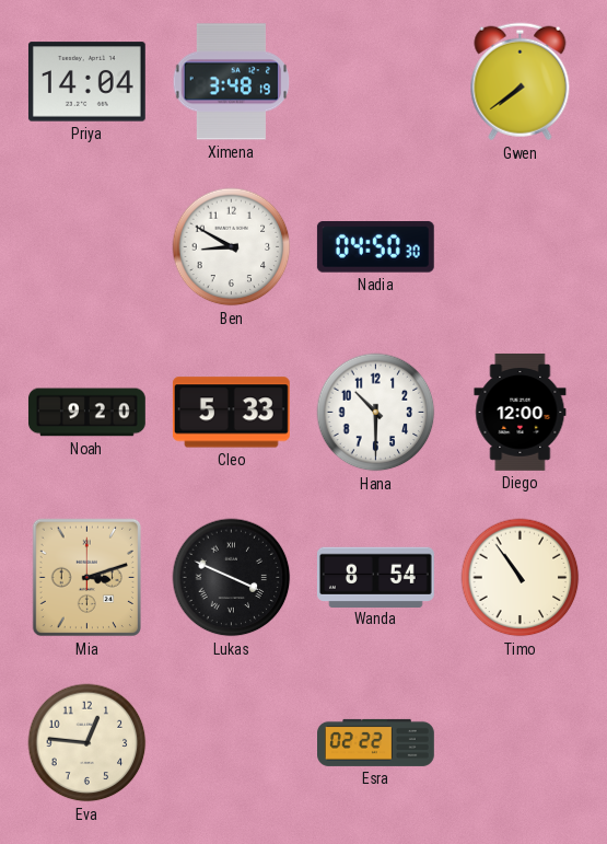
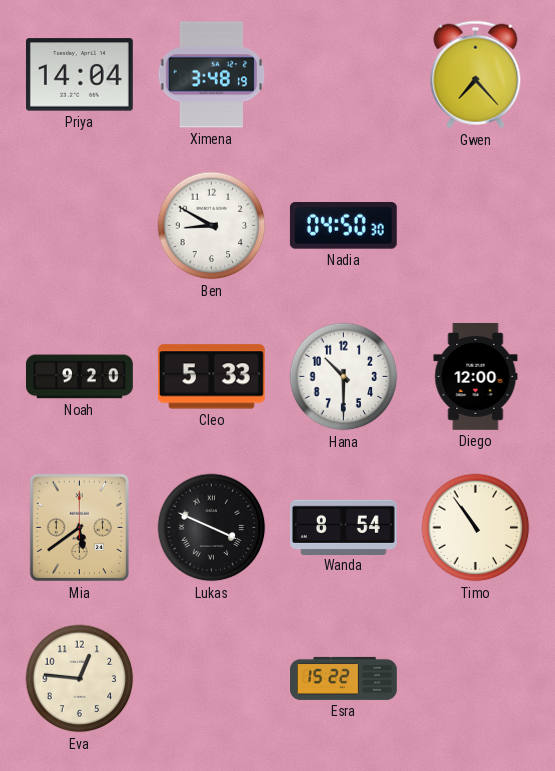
Gwen: 7:39 -> 7:23 (476, 75)
Mia: 3:12 -> 5:39 (79, 528)
Esra: 02:22 -> 15:22 (344, 678)
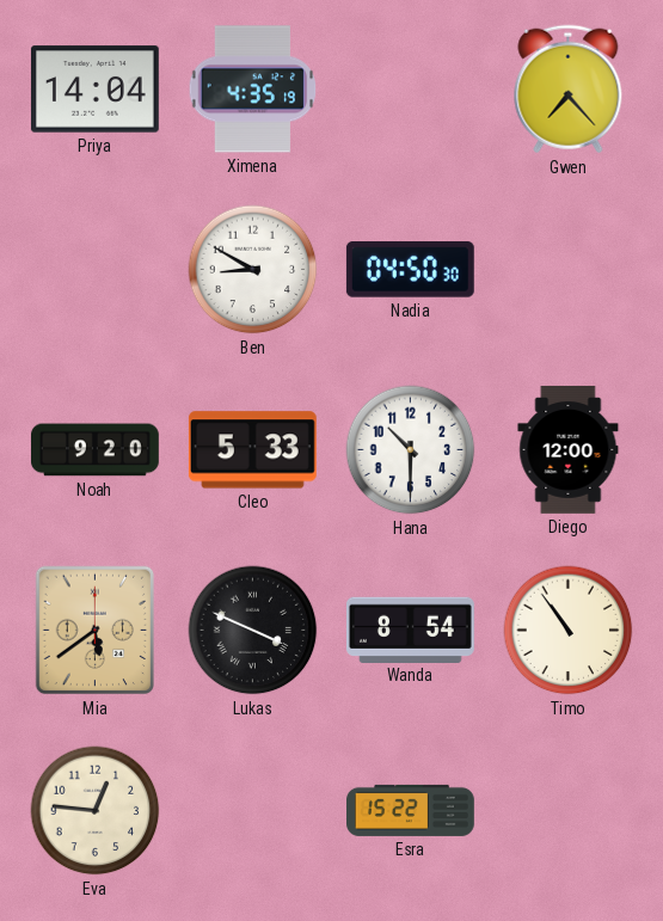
Ximena: 3:48 -> 4:35 (253, 90)
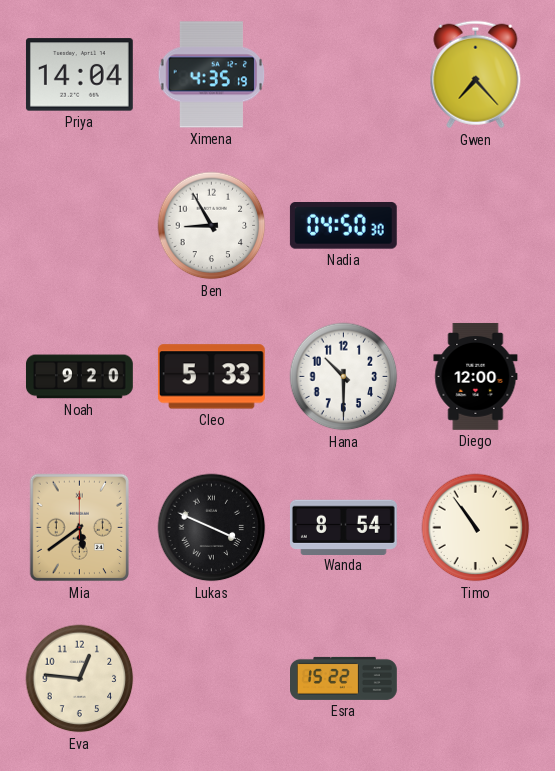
Ben: 8:50 -> 8:55 (212, 226)
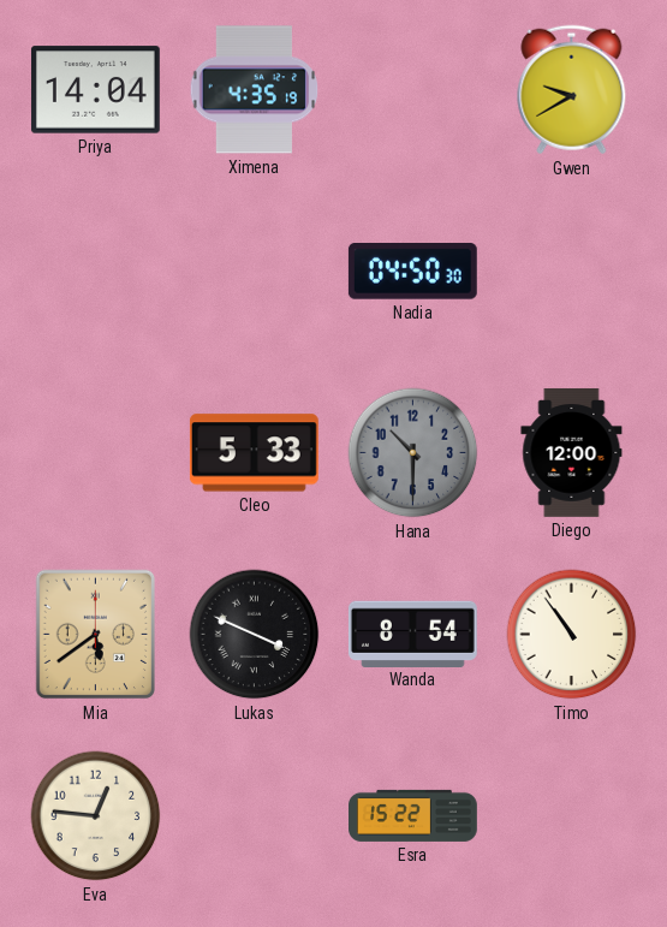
Gwen: 7:23 -> 9:40 (572, 90)
Ben: 8:55 -> none (212, 226)
Noah: 9:20 -> none (80, 377)
Hana dial: white -> grey (413, 453)
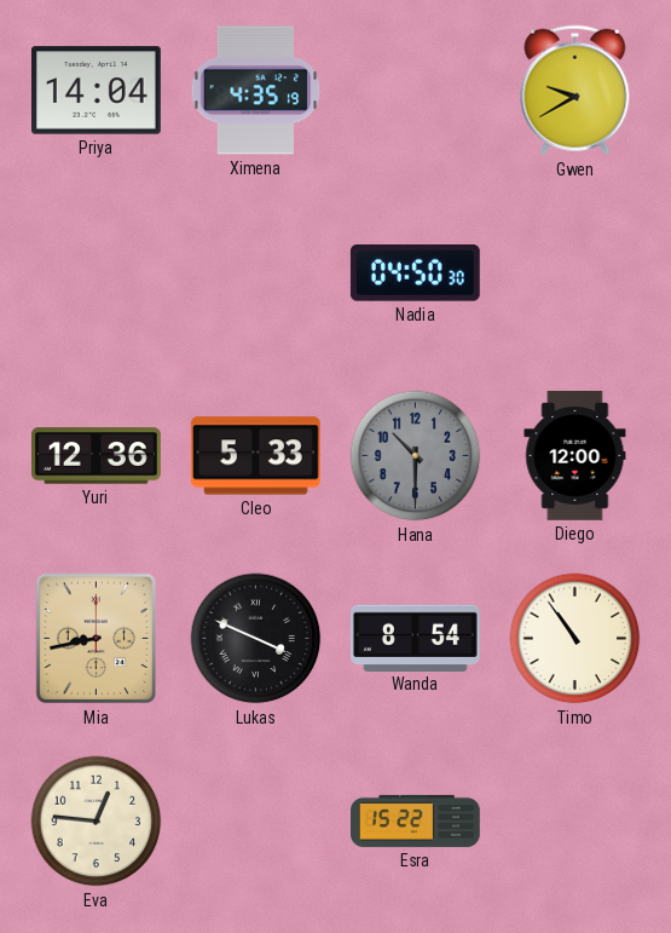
Yuri: none -> 12:36 (96, 456)
Mia: 5:39 -> 8:43 (96, 639)
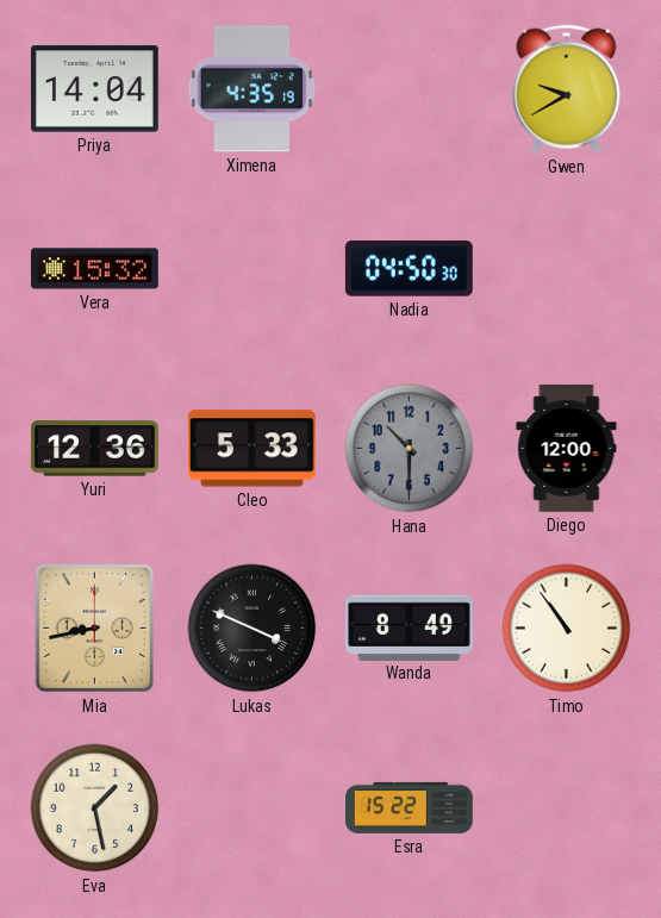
Vera: none -> 15:32 (94, 269)
Wanda: 8:54 -> 8:49 (409, 627)
Eva: 12:46 -> 1:28 (95, 808)
